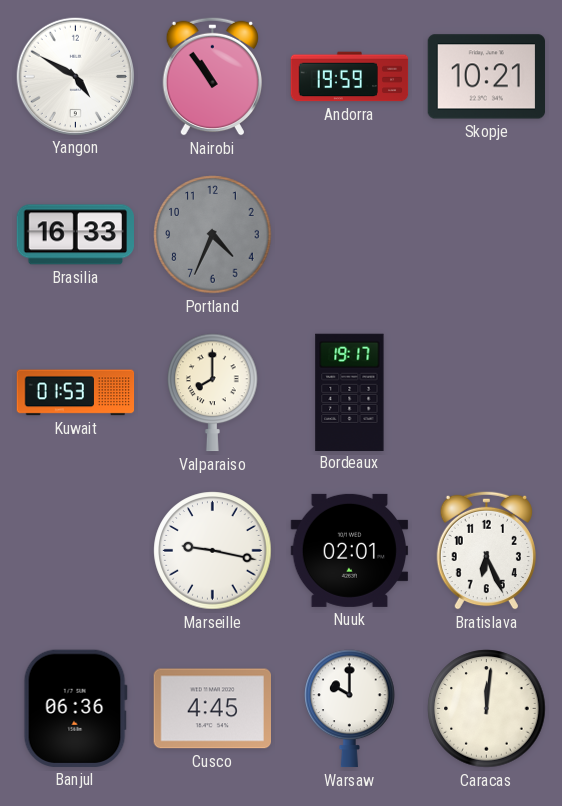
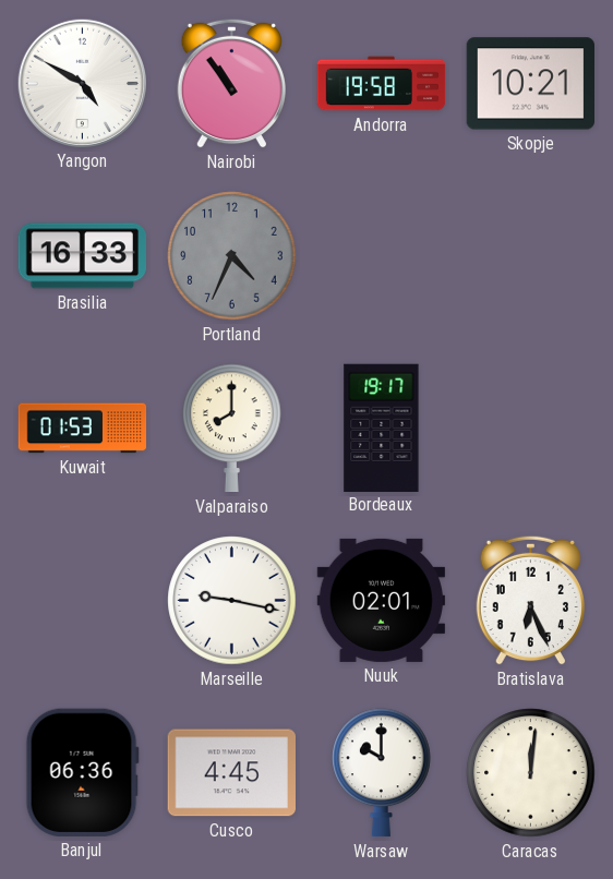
Andorra: 19:59 -> 19:58 (382, 84)
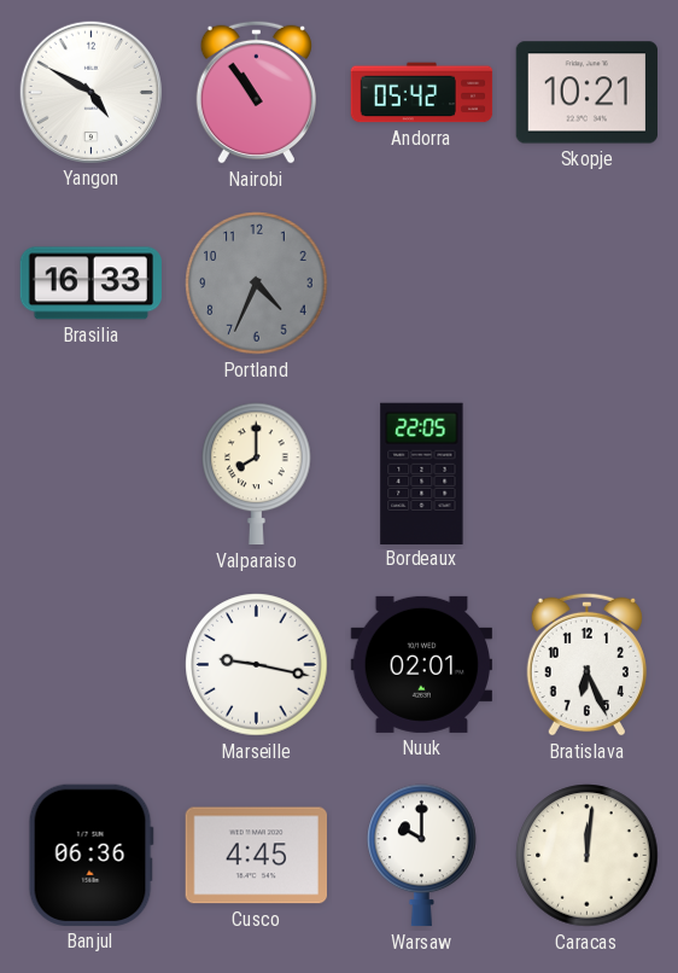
Andorra: 19:58 -> 05:42 (422, 93)
Kuwait: 01:53 -> none (83, 429)
Bordeaux: 19:17 -> 22:05 (422, 473)
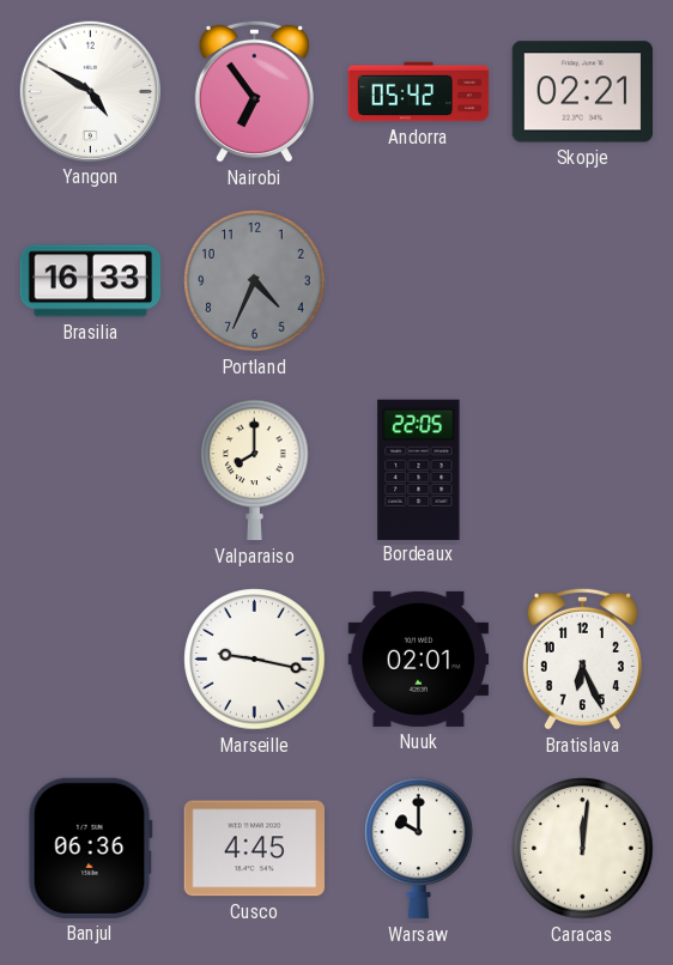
Nairobi: 10:54 -> 6:54 (254, 91)
Skopje: 10:21 -> 02:21 (583, 92)
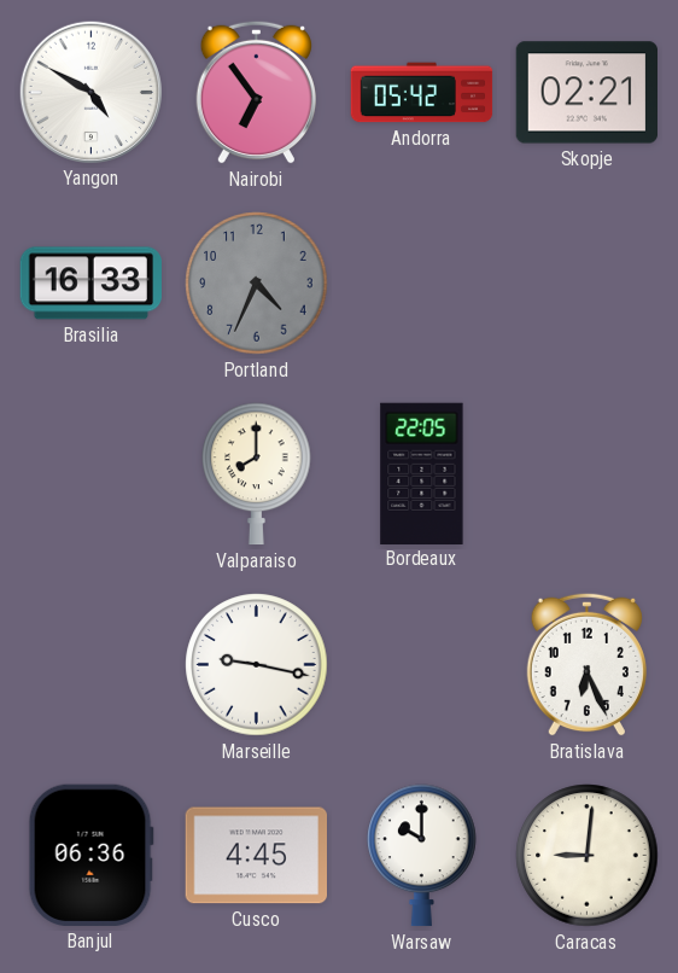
Nuuk: 02:01 -> none (419, 658)
Caracas: 12:01 -> 9:01 (588, 856)
